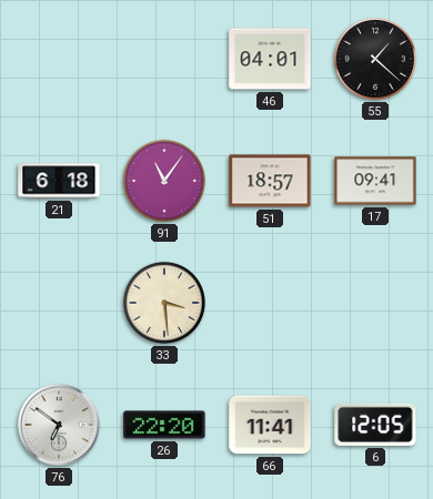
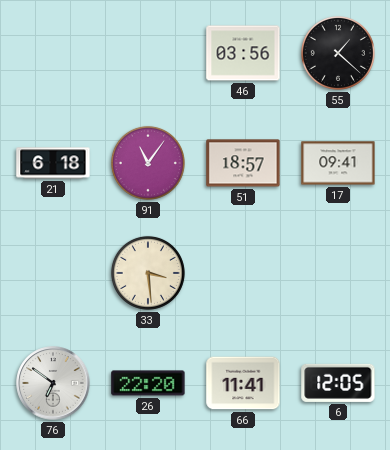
46: 04:01 -> 03:56 (243, 53)
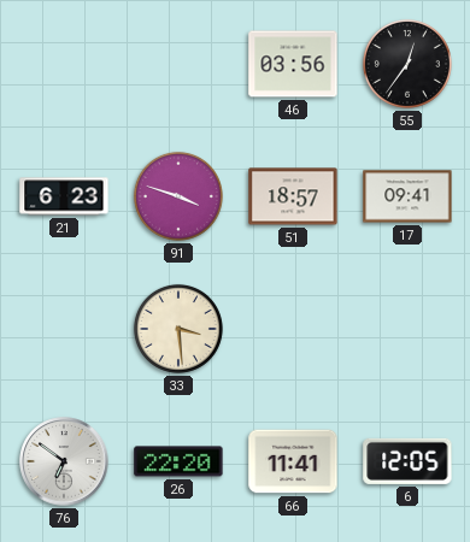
55: 1:22 -> 12:36 (407, 64)
21: 6:18 -> 6:23 (64, 196)
91: 11:06 -> 3:48 (178, 196)
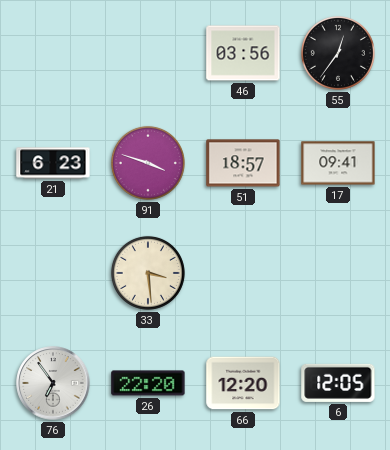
76: 6:51 -> 6:54 (53, 383)
66: 11:41 -> 12:20 (243, 383)
